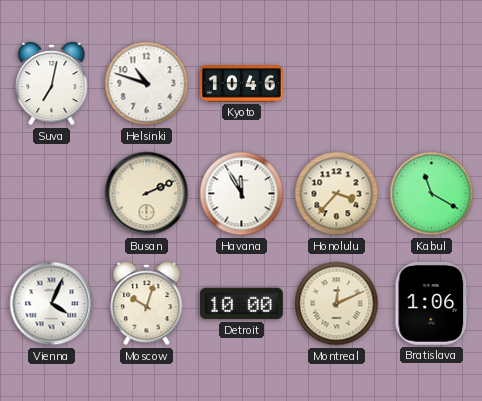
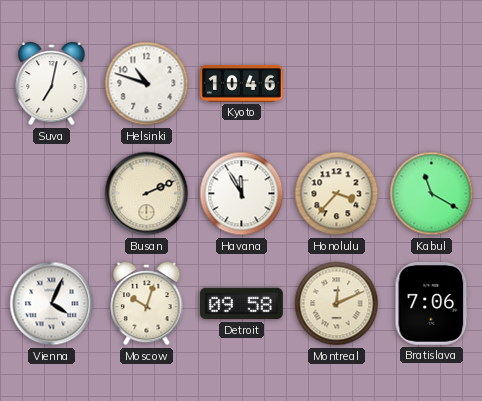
Detroit: 10:00 -> 09:58 (241, 304)
Bratislava: 1:06 -> 7:06 (432, 303)
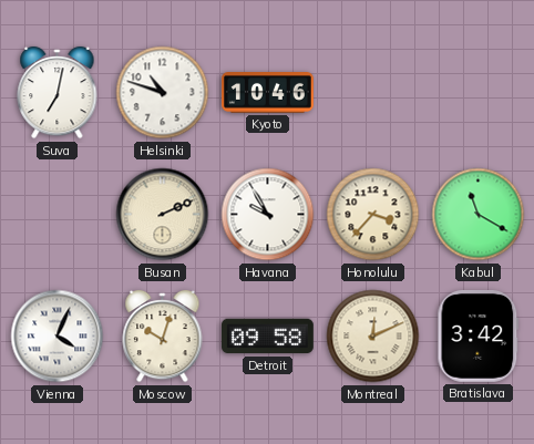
Havana: 11:55 -> 9:55 (268, 215)
Bratislava: 7:06 -> 3:42 (479, 335)
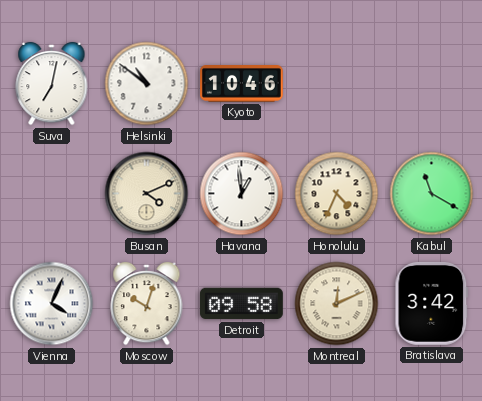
Helsinki: 10:48 -> 10:51 (147, 84)
Busan: 2:11 -> 4:11 (147, 194)
Havana: 9:55 -> 12:59 (242, 194)
Honolulu: 3:37 -> 4:34 (337, 194)
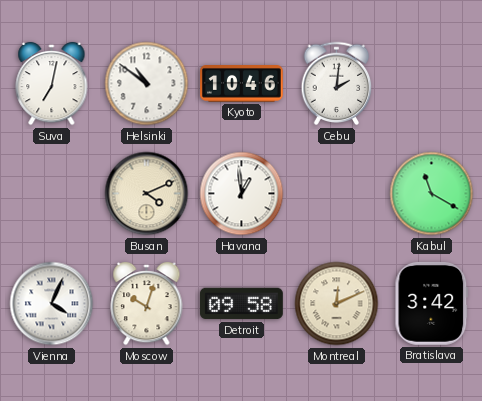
Cebu: none -> 2:01 (337, 84)
Honolulu: 4:34 -> none (337, 194)
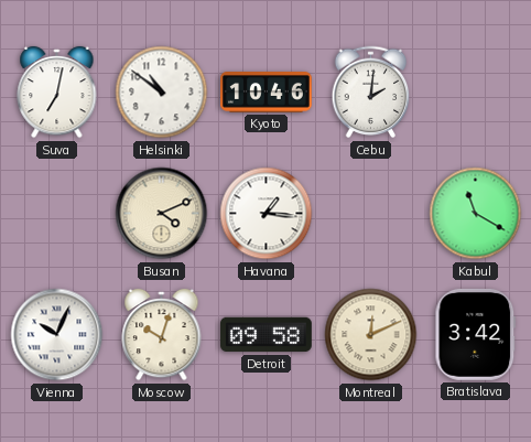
Havana: 12:59 -> 1:16 (267, 214)
Vienna: 4:04 -> 10:04 (57, 335)
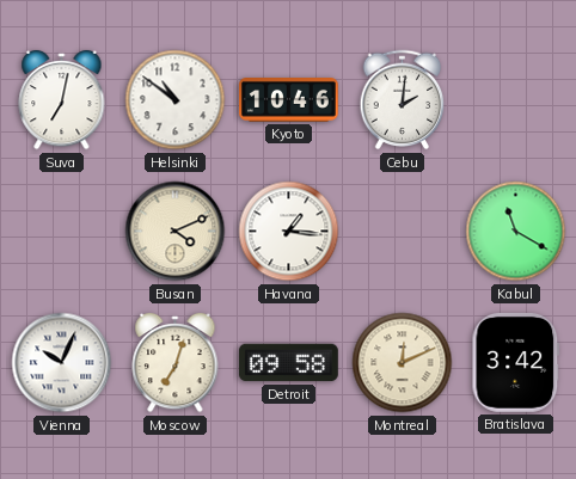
Moscow: 10:03 -> 7:03 (176, 363)
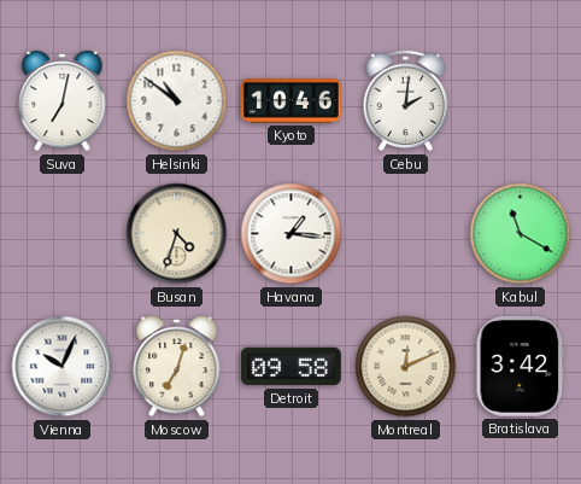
Busan: 4:11 -> 4:33 (177, 234)
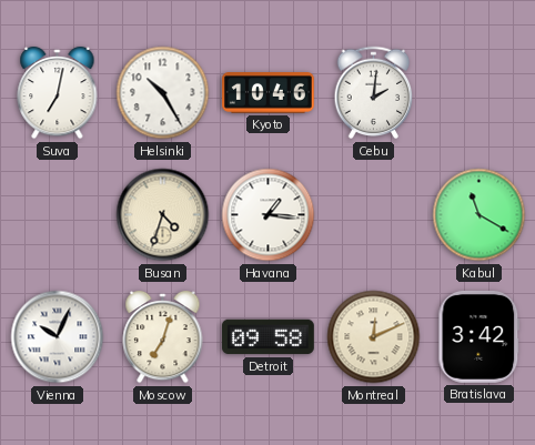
Helsinki: 10:51 -> 10:25 (163, 93)
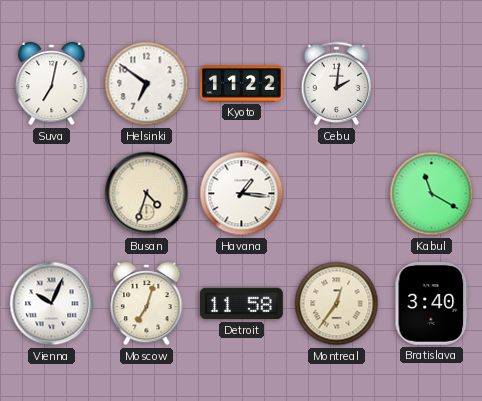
Helsinki: 10:25 -> 6:51 (147, 84)
Kyoto: 10:46 -> 11:22 (242, 84)
Detroit: 09:58 -> 11:58 (241, 304)
Montreal: 12:11 -> 12:36 (337, 304)
Bratislava: 3:42 -> 3:40 (432, 303)
